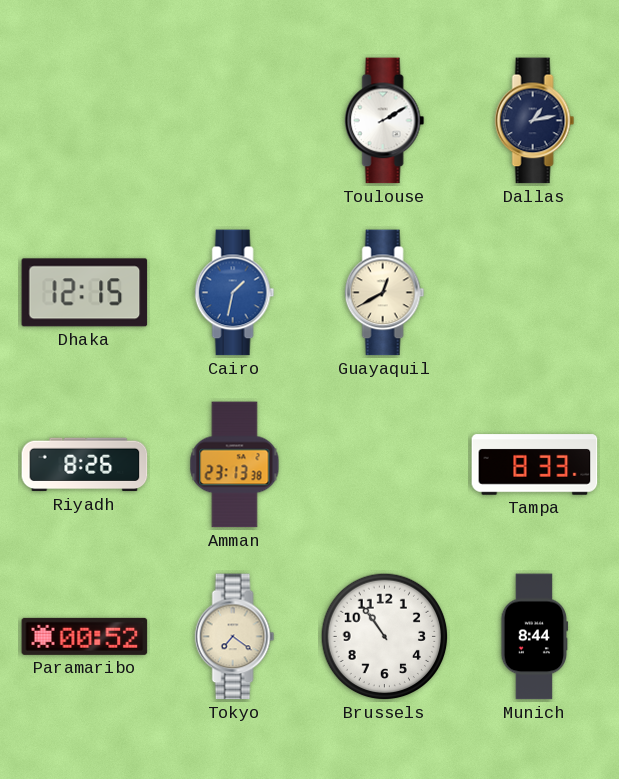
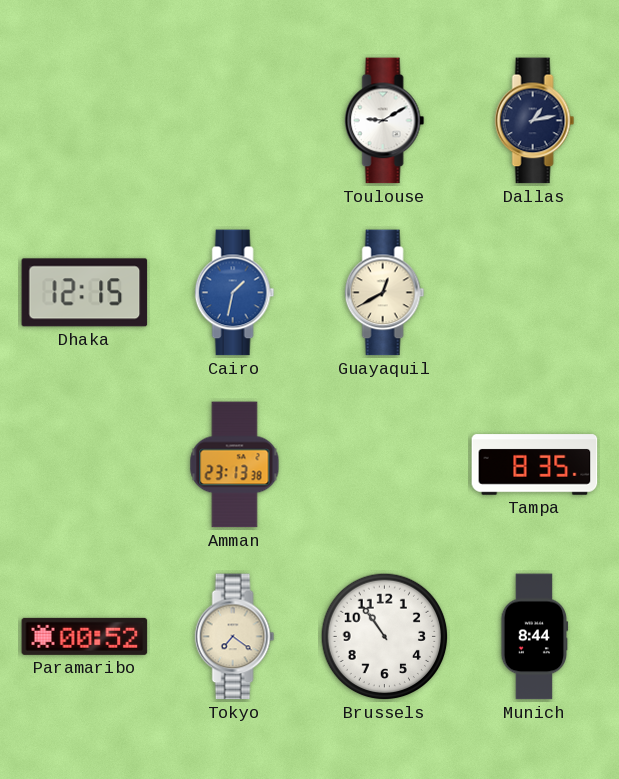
Toulouse: 2:10 -> 9:10 (385, 121)
Riyadh: 8:26 -> none (85, 465)
Tampa: 8:33 -> 8:35 (535, 465)
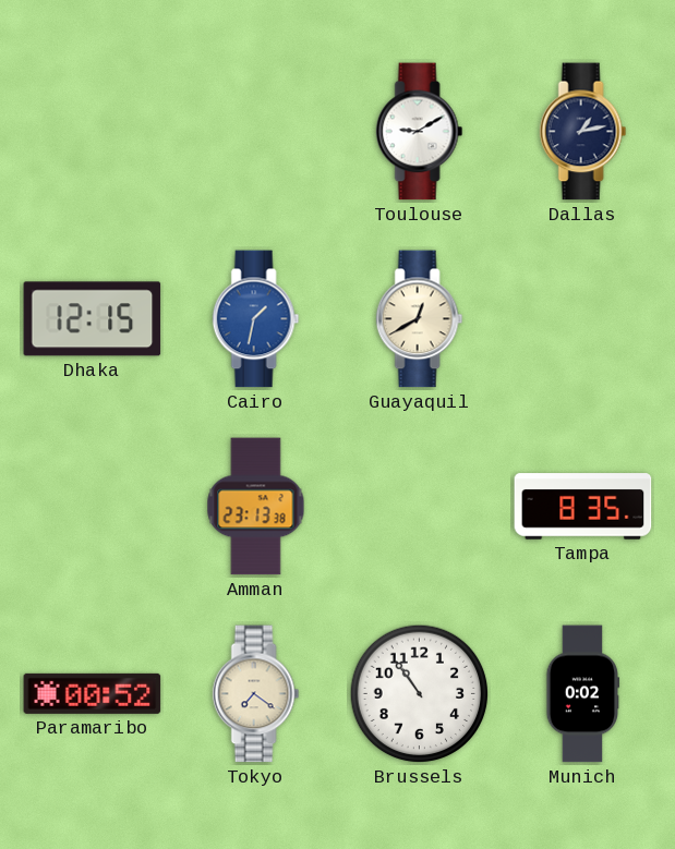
Munich: 8:44 -> 0:02 (583, 694)
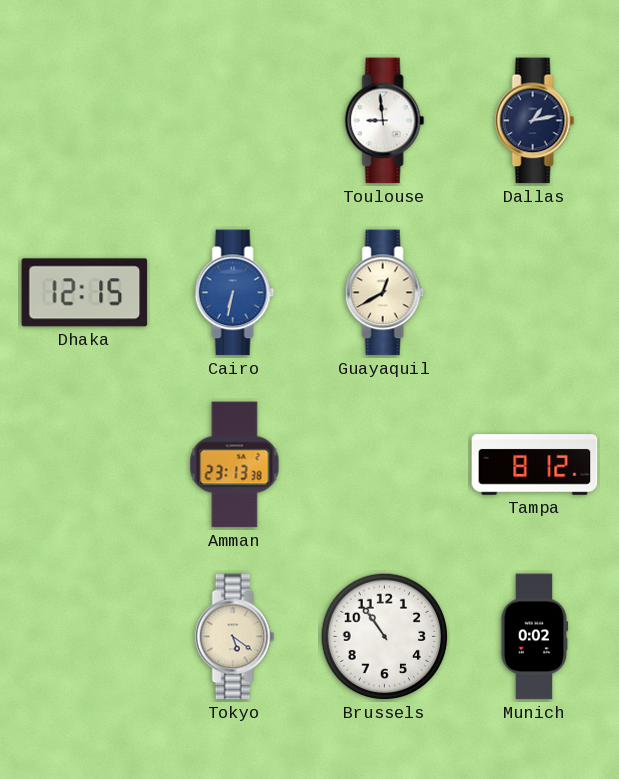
Toulouse: 9:10 -> 8:59 (385, 121)
Cairo: 1:32 -> 6:32 (235, 293)
Tampa: 8:35 -> 8:12 (535, 465)
Paramaribo: 00:52 -> none (93, 693)
Tokyo: 7:21 -> 5:21 (235, 637)
